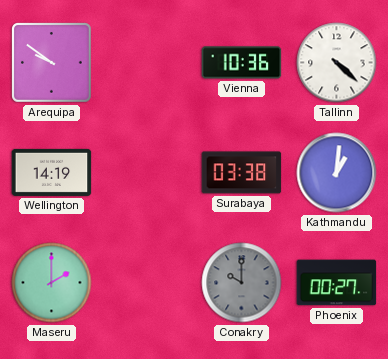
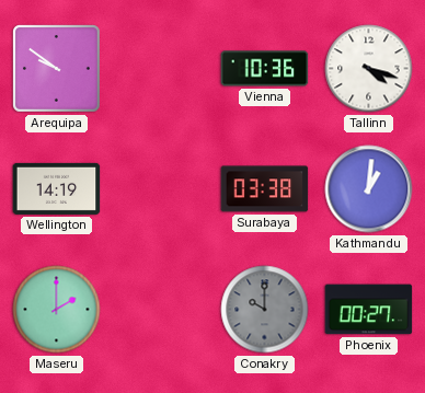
Tallinn: 4:22 -> 4:18 (369, 69)
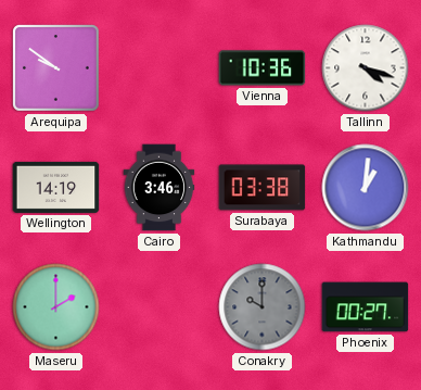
Cairo: none -> 3:46 (160, 188)
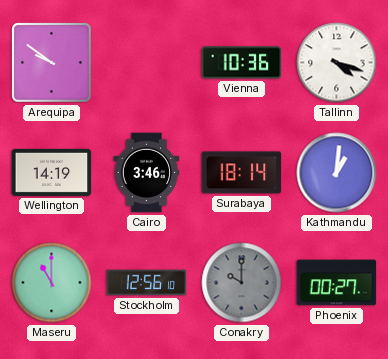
Surabaya: 03:38 -> 18:14 (242, 173)
Maseru: 2:00 -> 11:00 (52, 283)
Stockholm: none -> 12:56 (147, 283)
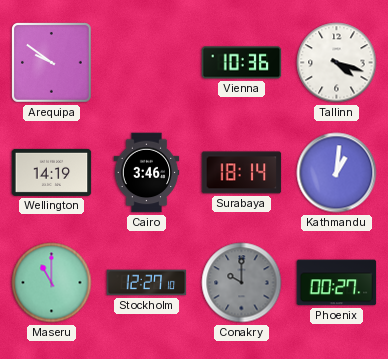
Stockholm: 12:56 -> 12:27 (147, 283)
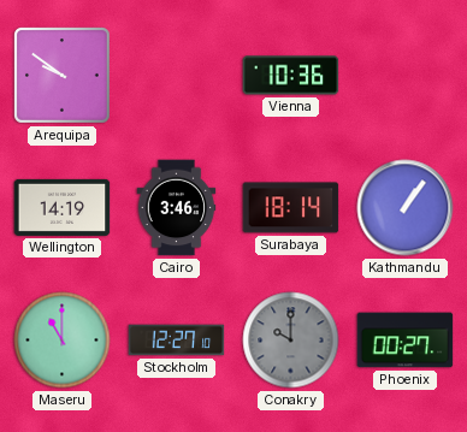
Tallinn: 4:18 -> none (337, 63)
Kathmandu: 1:01 -> 1:06 (406, 208)
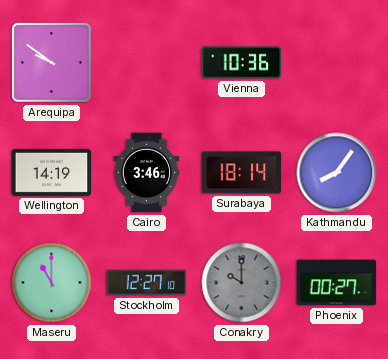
Kathmandu: 1:06 -> 8:06 (337, 173)
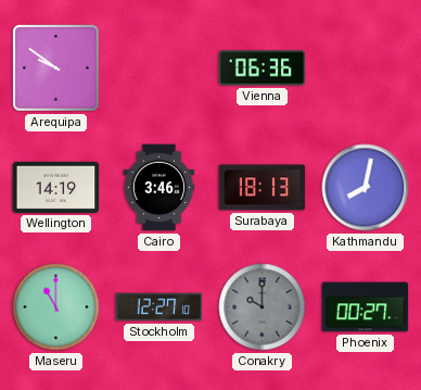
Vienna: 10:36 -> 06:36 (263, 68)
Surabaya: 18:14 -> 18:13 (263, 188)
Kathmandu: 8:06 -> 8:02 (366, 188)
